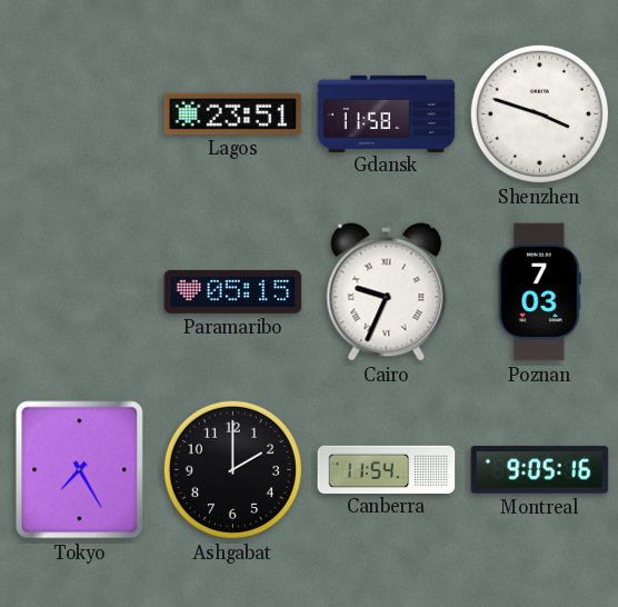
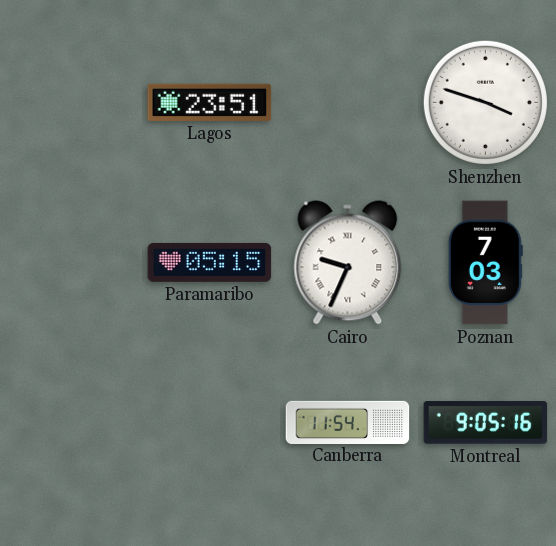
Gdansk: 11:58 -> none (387, 113)
Tokyo: 7:25 -> none (80, 470)
Ashgabat: 2:00 -> none (232, 469)
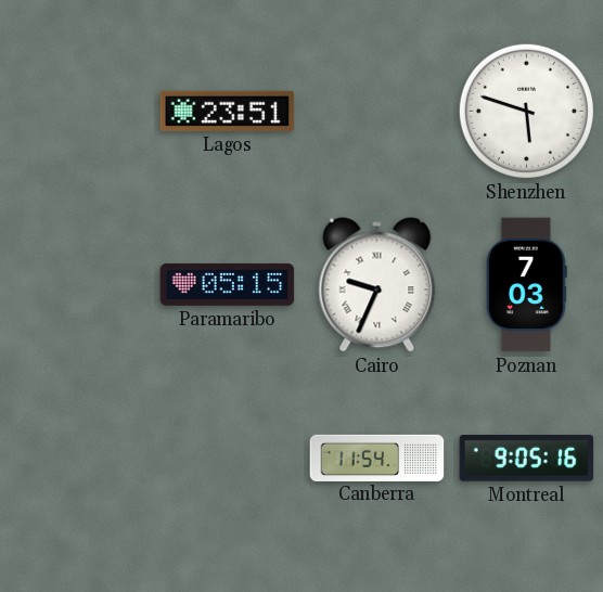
Shenzhen: 3:48 -> 5:48 (526, 111)
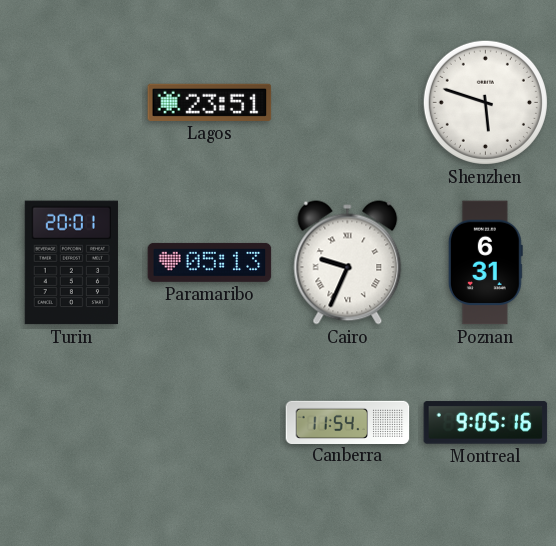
Turin: none -> 20:01 (71, 263)
Paramaribo: 05:15 -> 05:13 (210, 262)
Poznan: 7:03 -> 6:31 (485, 263)
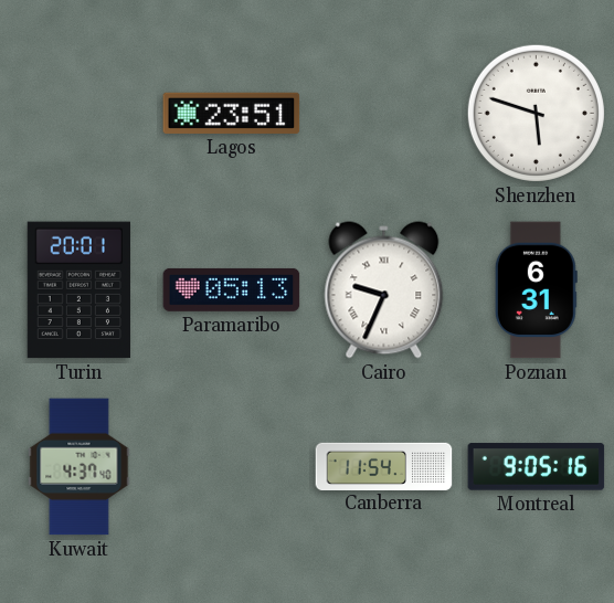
Kuwait: none -> 4:37 (80, 467)
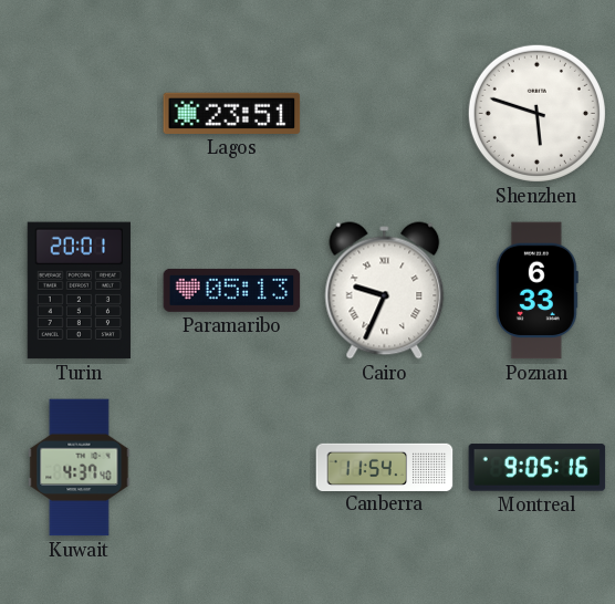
Poznan: 6:31 -> 6:33 (536, 291)
